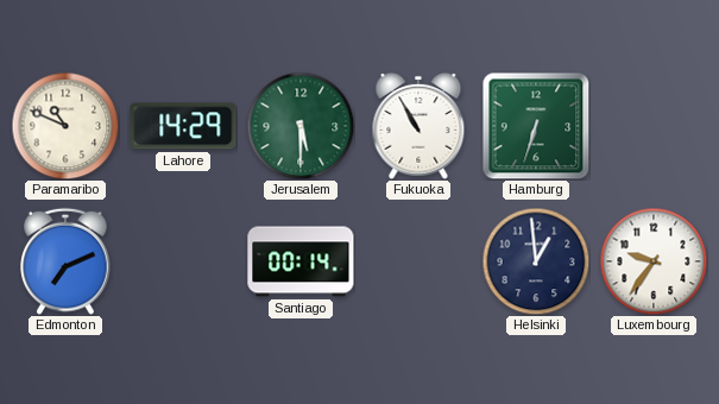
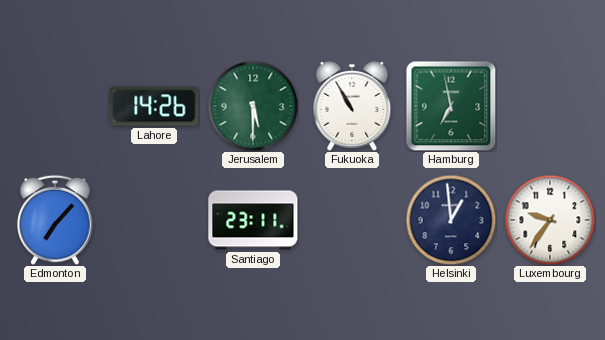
Paramaribo: 10:49 -> none (65, 126)
Lahore: 14:29 -> 14:26 (154, 106)
Hamburg: 6:33 -> 6:58 (451, 106)
Edmonton: 7:11 -> 7:07 (55, 220)
Santiago: 00:14 -> 23:11 (253, 220)
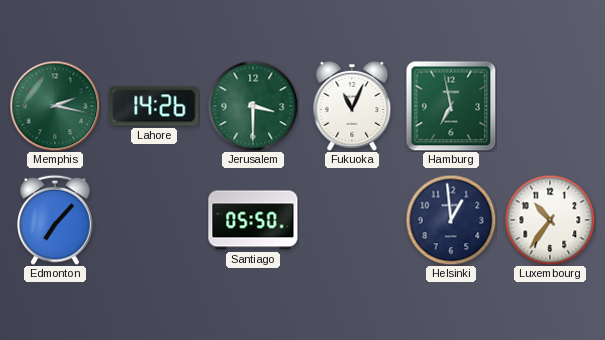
Memphis: none -> 2:17 (55, 106)
Jerusalem: 5:30 -> 3:30 (253, 106)
Fukuoka: 10:55 -> 11:04 (352, 106)
Santiago: 23:11 -> 05:50 (253, 220)
Luxembourg: 9:36 -> 10:36 (550, 220)
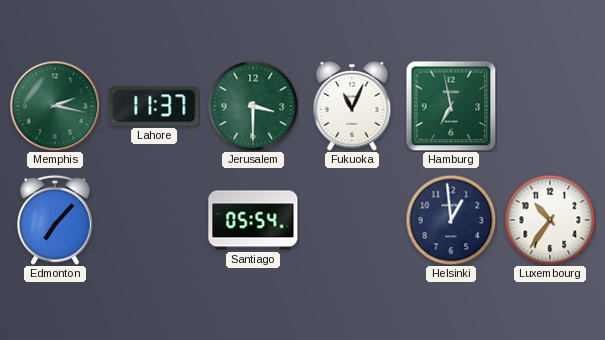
Lahore: 14:26 -> 11:37 (154, 106)
Santiago: 05:50 -> 05:54 (253, 220)
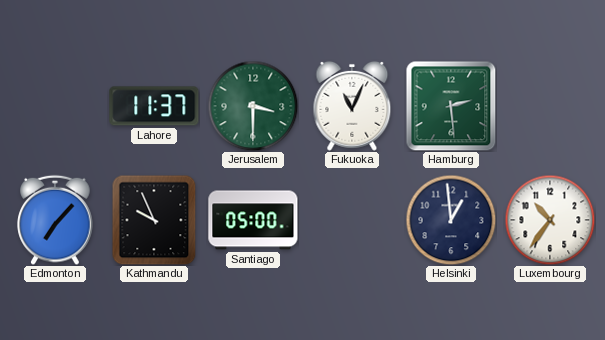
Memphis: 2:17 -> none (55, 106)
Hamburg: 6:58 -> 2:29 (451, 106)
Kathmandu: none -> 9:56 (154, 220)
Santiago: 05:54 -> 05:00 (253, 220)
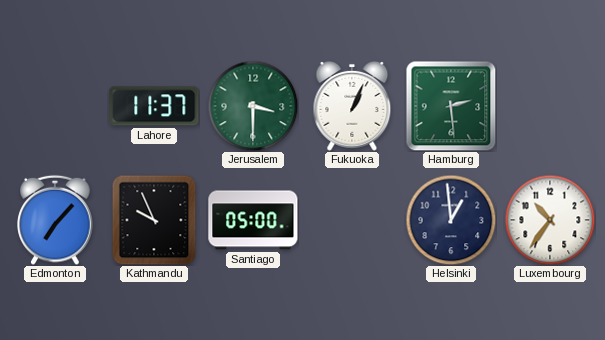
Fukuoka: 11:04 -> 1:04 (352, 106)
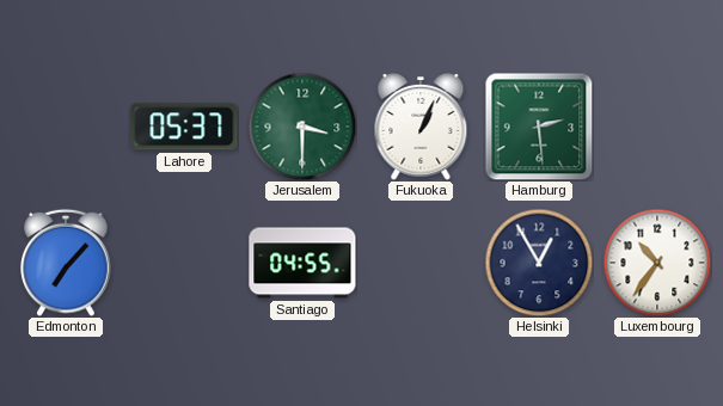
Lahore: 11:37 -> 05:37 (184, 127)
Kathmandu: 9:56 -> none (154, 220)
Santiago: 05:00 -> 04:55 (302, 263)
Helsinki: 12:59 -> 12:55 (539, 263)
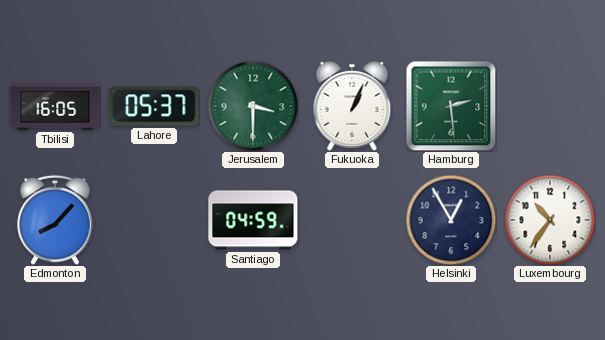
Tbilisi: none -> 16:05 (55, 106)
Edmonton: 7:07 -> 8:07 (55, 220)
Santiago: 04:55 -> 04:59 (253, 220)
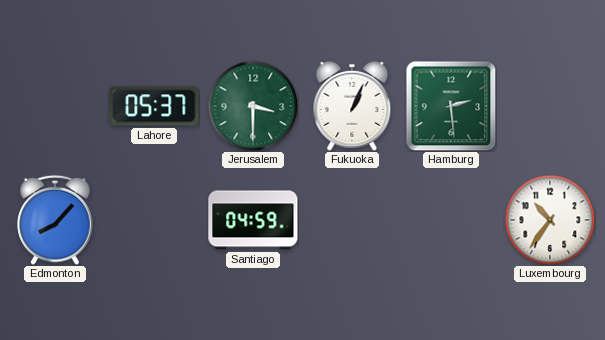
Tbilisi: 16:05 -> none (55, 106)
Helsinki: 12:55 -> none (451, 220)
